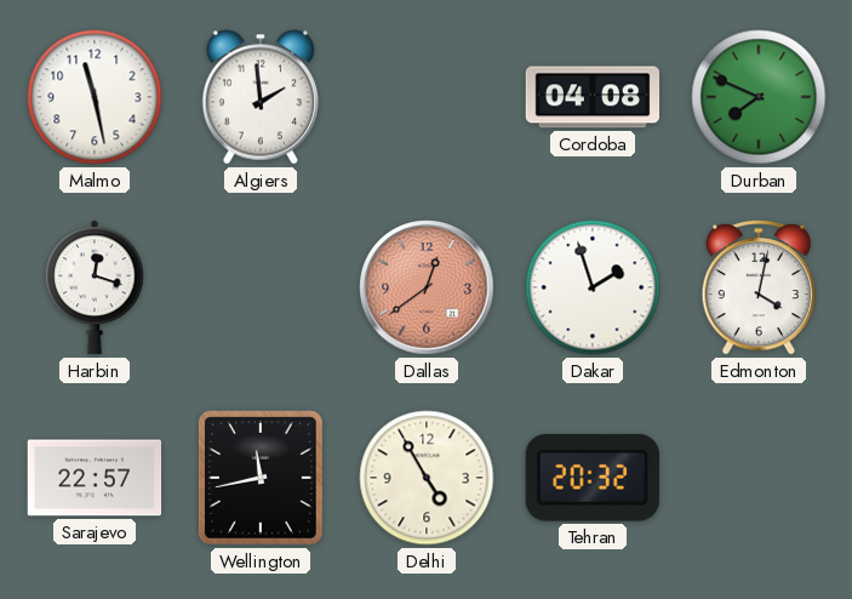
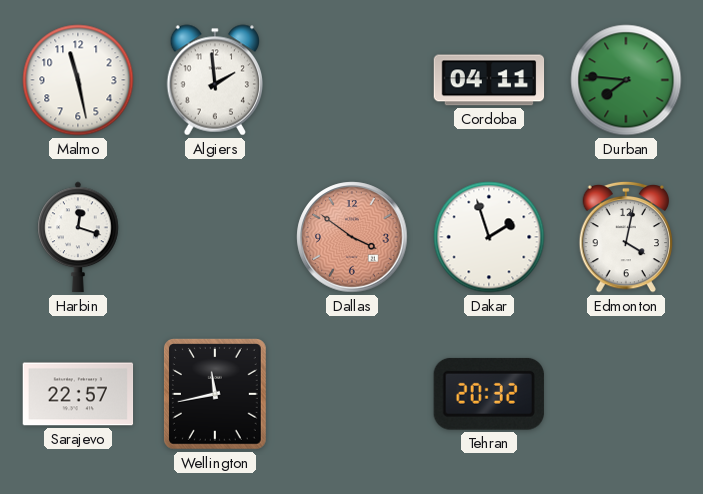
Cordoba: 04:08 -> 04:11 (489, 80)
Durban: 7:49 -> 7:46 (626, 80)
Dallas: 12:39 -> 3:51 (352, 237)
Delhi: 4:55 -> none (427, 478)
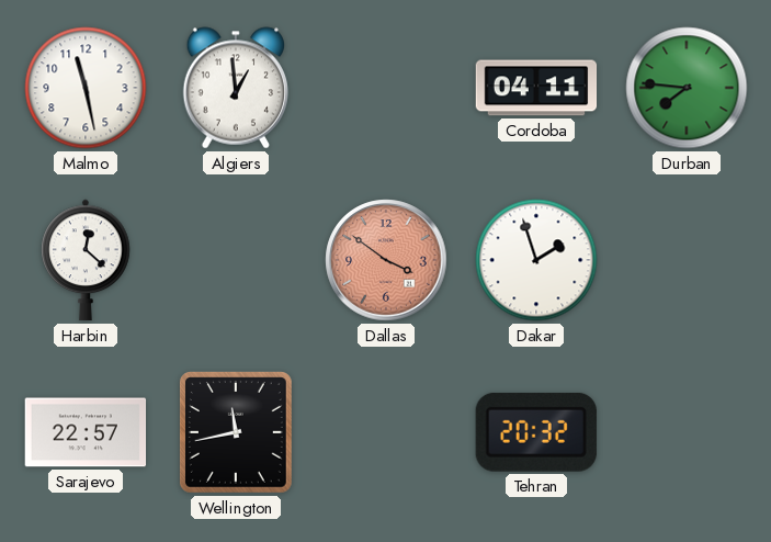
Algiers: 1:59 -> 12:59 (235, 88)
Harbin: 12:18 -> 12:22 (86, 260)
Edmonton: 4:02 -> none (626, 237)
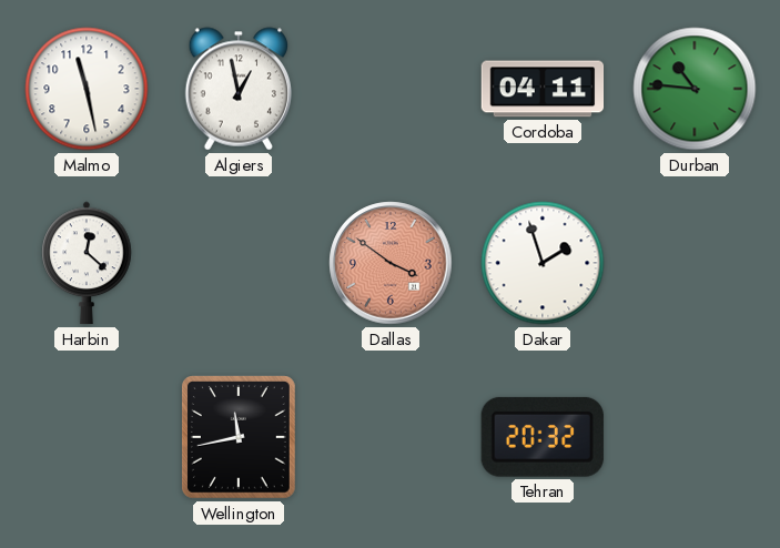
Algiers: 12:59 -> 12:58 (237, 89)
Durban: 7:46 -> 10:46 (695, 89)
Sarajevo: 22:57 -> none (86, 432)
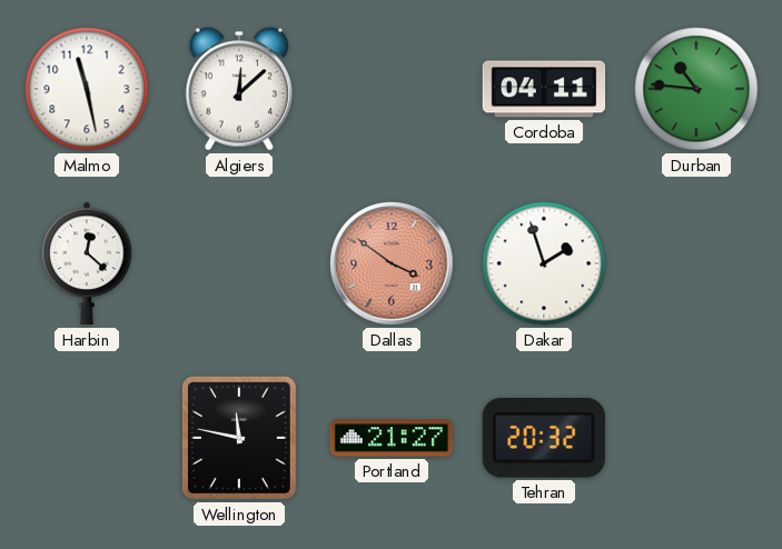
Algiers: 12:58 -> 12:08 (238, 89)
Wellington: 11:43 -> 11:47 (239, 438)
Portland: none -> 21:27 (392, 438)
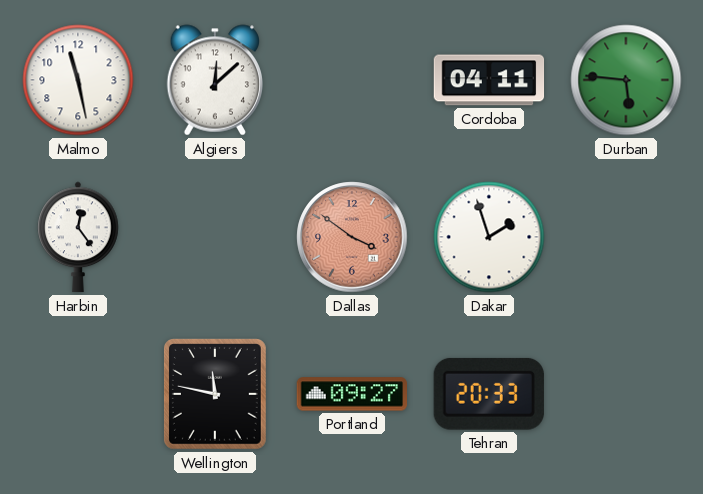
Durban: 10:46 -> 5:46 (626, 80)
Harbin: 12:22 -> 12:24 (78, 237)
Portland: 21:27 -> 09:27 (352, 394)
Tehran: 20:32 -> 20:33 (489, 394)
